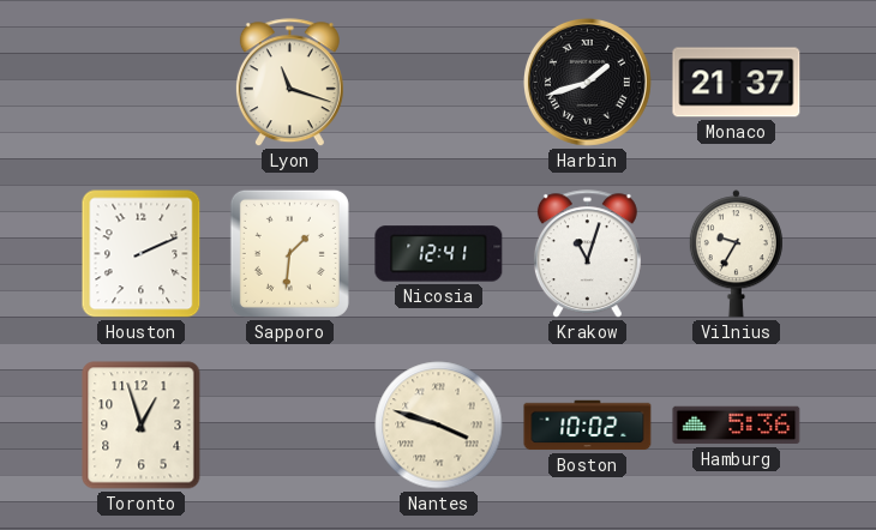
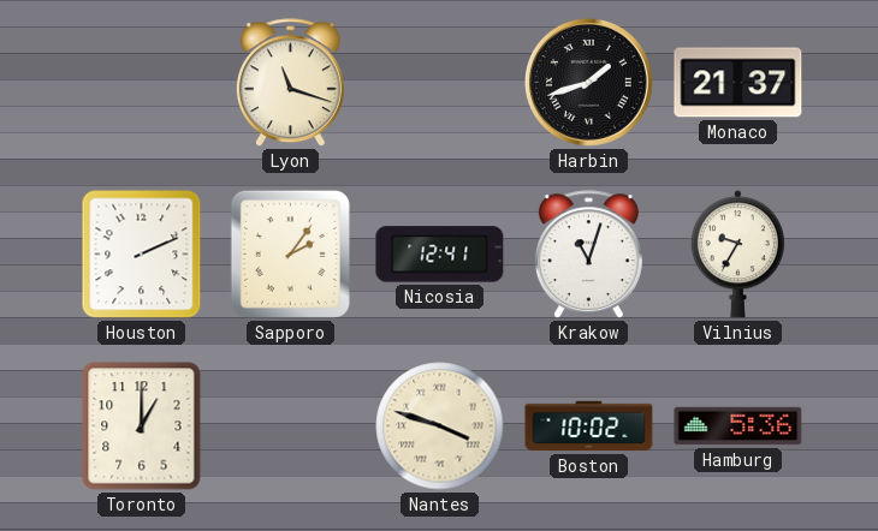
Sapporo: 1:31 -> 2:06 (290, 253)
Toronto: 12:57 -> 1:00 (142, 426)
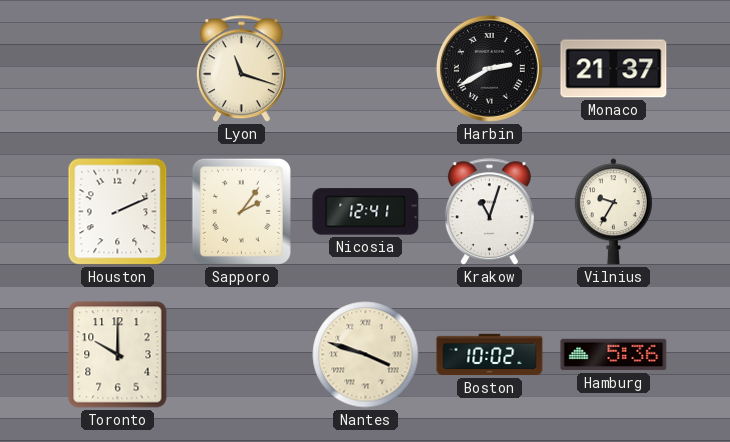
Harbin: 1:42 -> 2:40 (489, 68)
Toronto: 1:00 -> 10:00 (118, 355)
